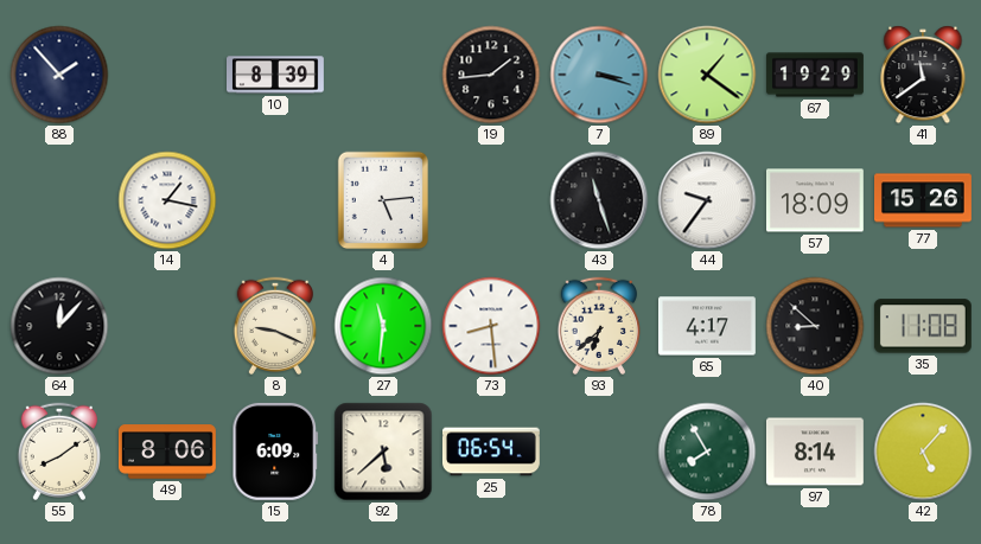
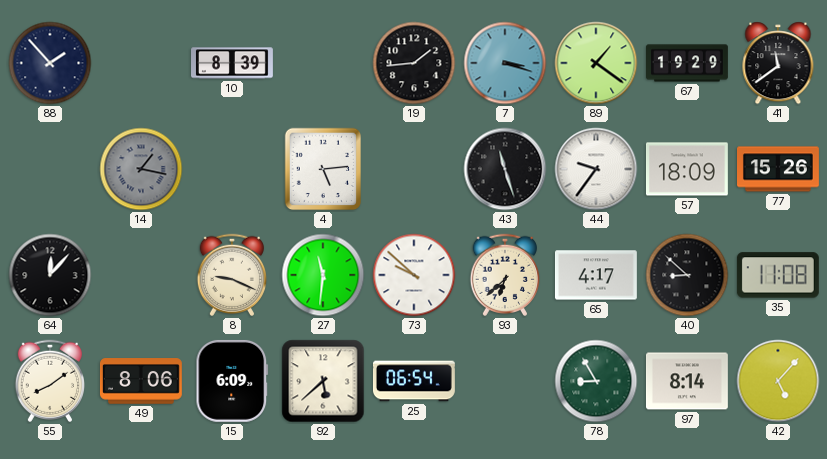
14 dial: white -> grey (141, 169)
73: 8:29 -> 9:52 (414, 275)
78: 7:55 -> 8:55 (596, 381)
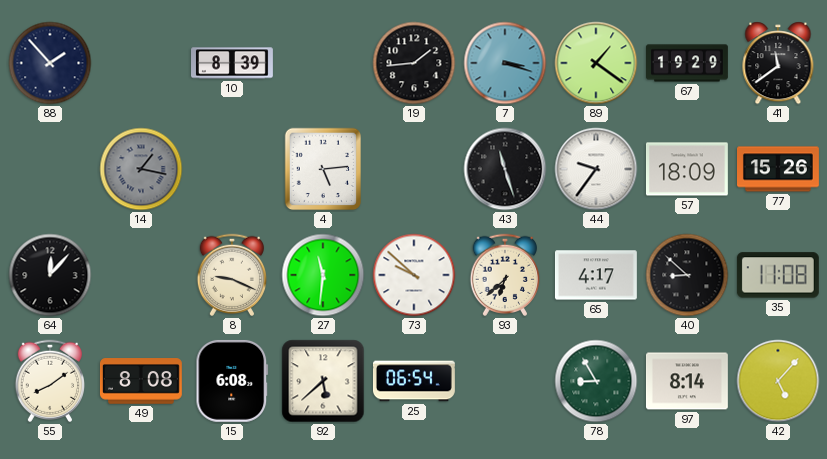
49: 8:06 -> 8:08 (141, 381)
15: 6:09 -> 6:08 (232, 381)
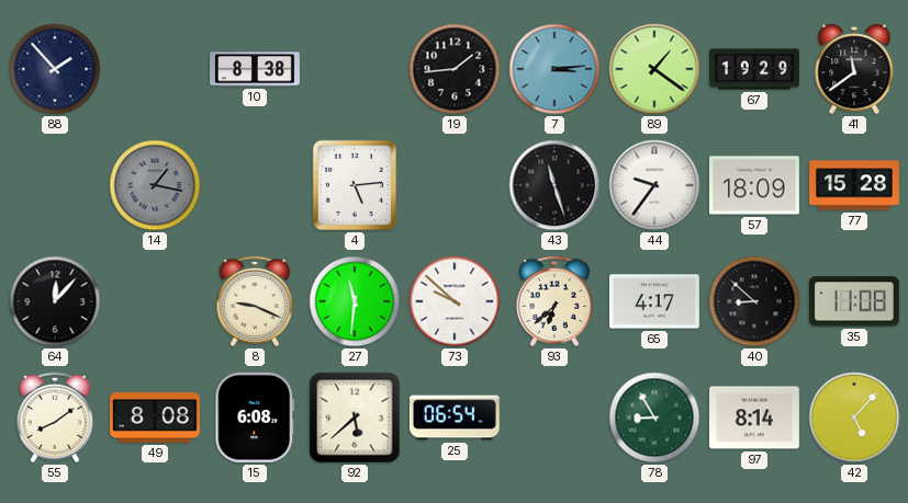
10: 8:39 -> 8:38 (256, 69)
7: 3:18 -> 3:14 (554, 69)
77: 15:26 -> 15:28 (855, 185)
